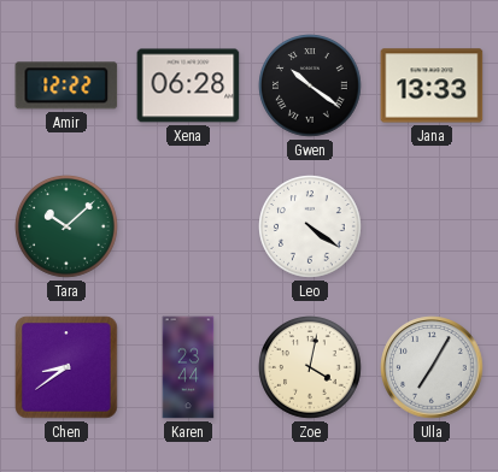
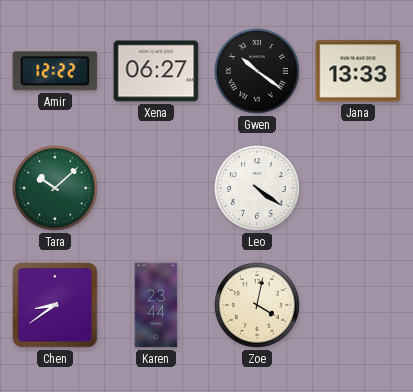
Xena: 06:28 -> 06:27 (156, 71)
Ulla: 7:05 -> none (432, 367)
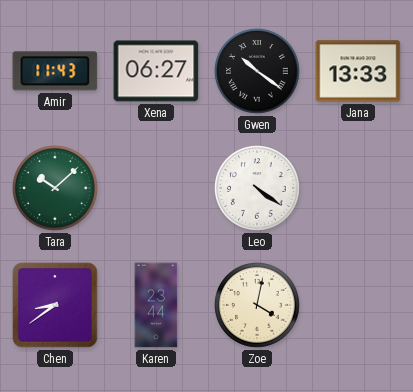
Amir: 12:22 -> 11:43 (55, 71)
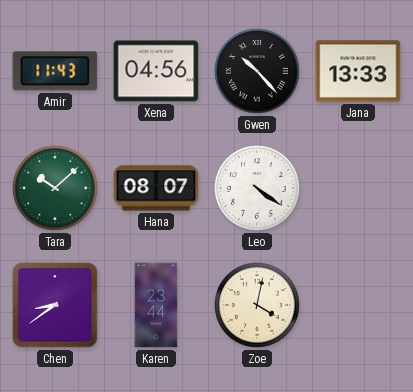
Xena: 06:27 -> 04:56 (156, 71)
Gwen: 10:21 -> 10:23 (258, 71)
Hana: none -> 08:07 (156, 188)
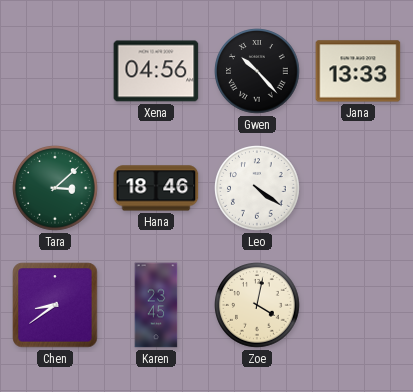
Amir: 11:43 -> none (55, 71)
Tara: 10:08 -> 3:08 (56, 188)
Hana: 08:07 -> 18:46 (156, 188)
Karen: 23:44 -> 23:45 (156, 305)
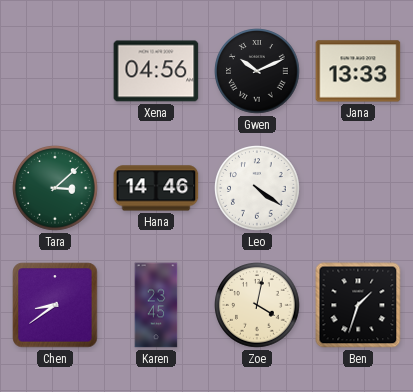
Gwen: 10:23 -> 10:11 (258, 71)
Hana: 18:46 -> 14:46 (156, 188)
Ben: none -> 1:33 (358, 305)
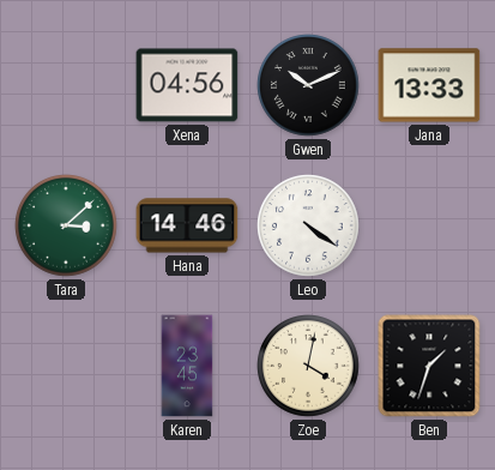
Chen: 8:39 -> none (55, 305)
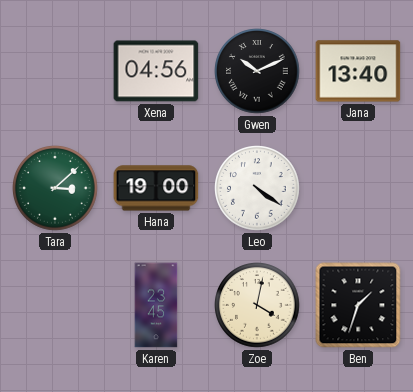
Jana: 13:33 -> 13:40 (358, 71)
Hana: 14:46 -> 19:00 (156, 188)
